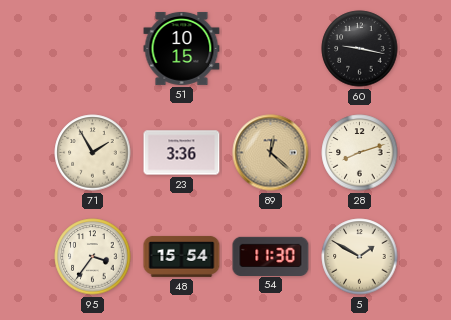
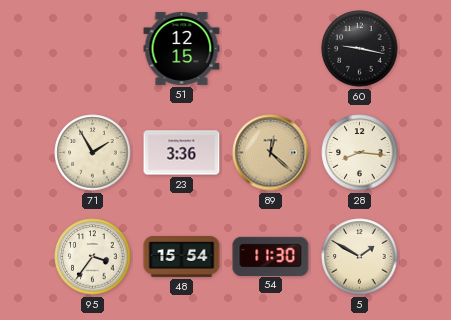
51: 10:15 -> 12:15 (182, 48)
28: 8:12 -> 8:16 (360, 153)
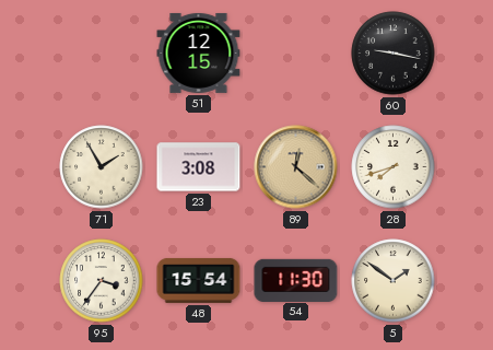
23: 3:36 -> 3:08 (199, 167)
28: 8:16 -> 7:42 (394, 167)
5: 1:50 -> 1:51 (394, 281)
